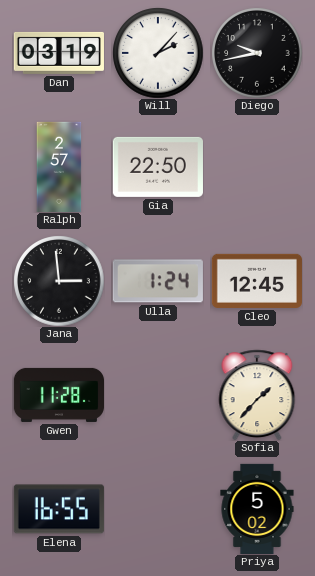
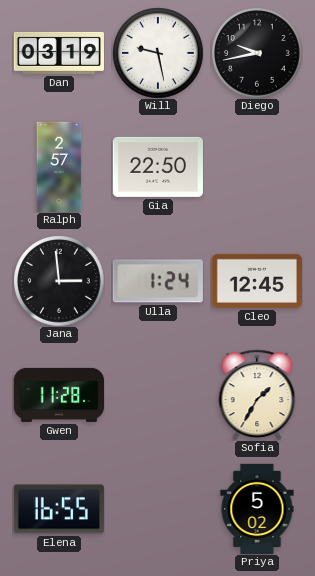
Will: 2:07 -> 9:28 (158, 53)
Sofia: 1:37 -> 1:35 (257, 395)
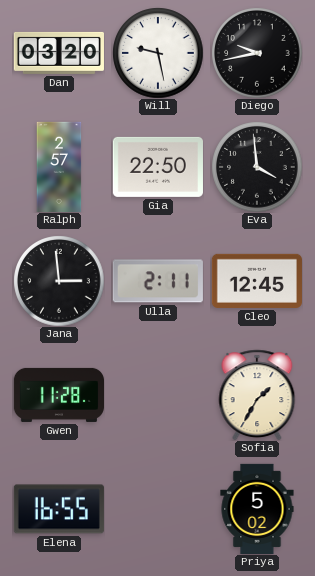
Dan: 03:19 -> 03:20 (59, 53)
Eva: none -> 3:59 (257, 167)
Ulla: 1:24 -> 2:11 (158, 281)
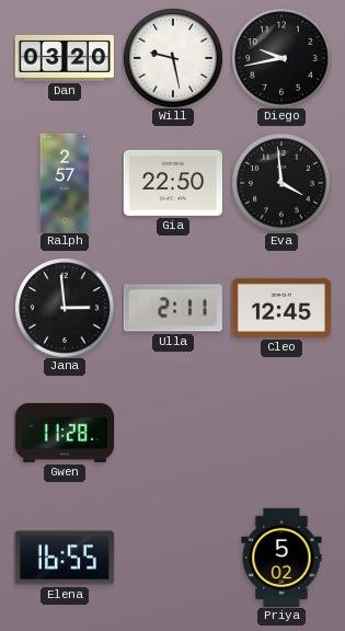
Sofia: 1:35 -> none (257, 395)
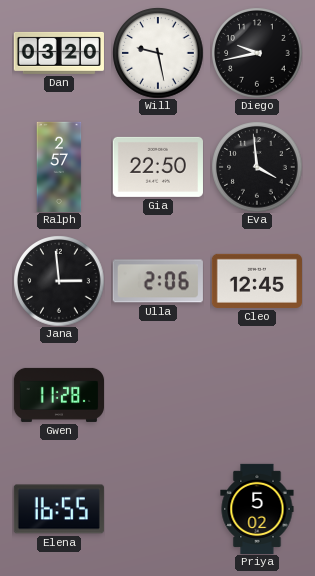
Ulla: 2:11 -> 2:06 (158, 281)
